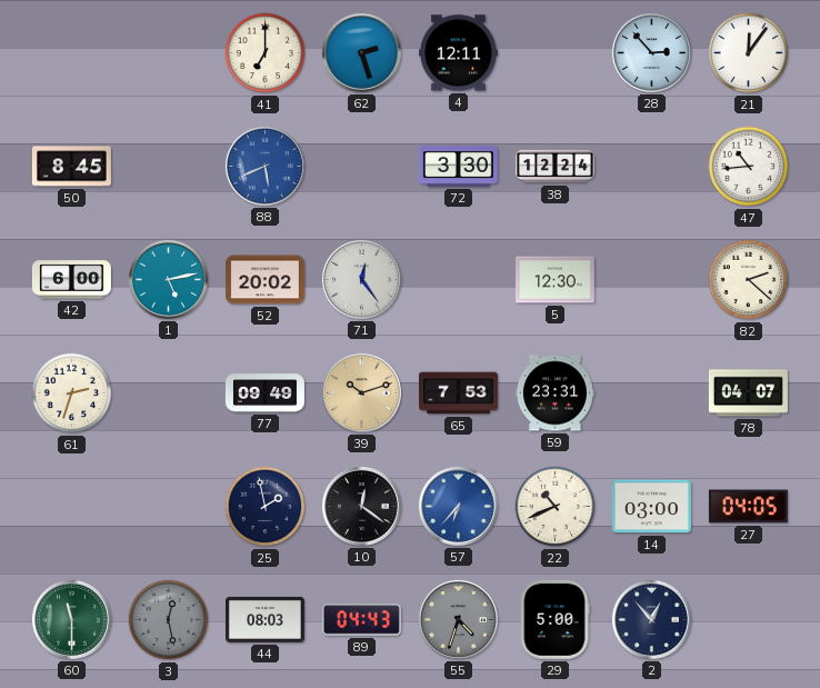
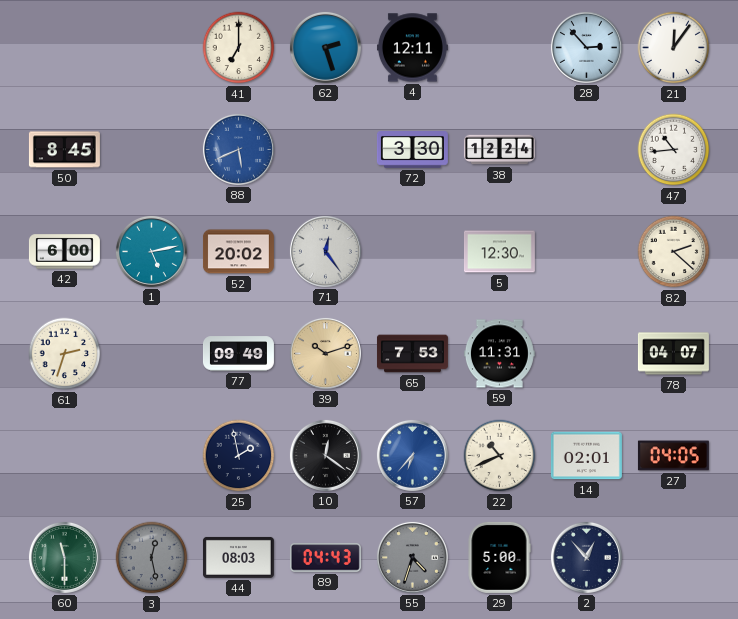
59: 23:31 -> 11:31 (499, 354)
14: 03:00 -> 02:01 (586, 456)
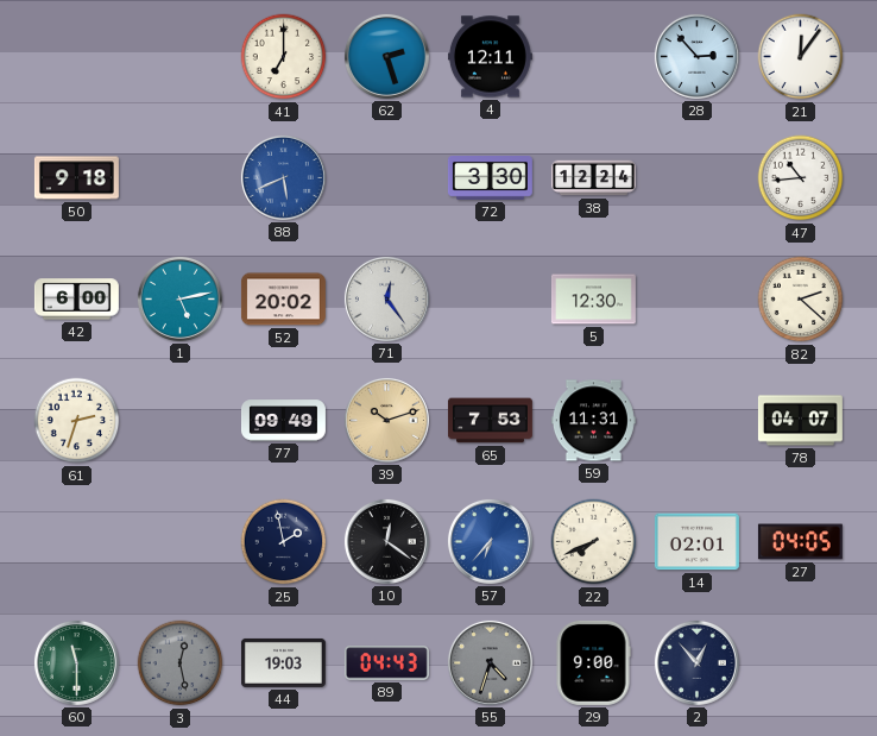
50: 8:45 -> 9:18 (76, 178)
22: 10:41 -> 7:41 (594, 542)
44: 08:03 -> 19:03 (283, 662)
29: 5:00 -> 9:00 (593, 662)
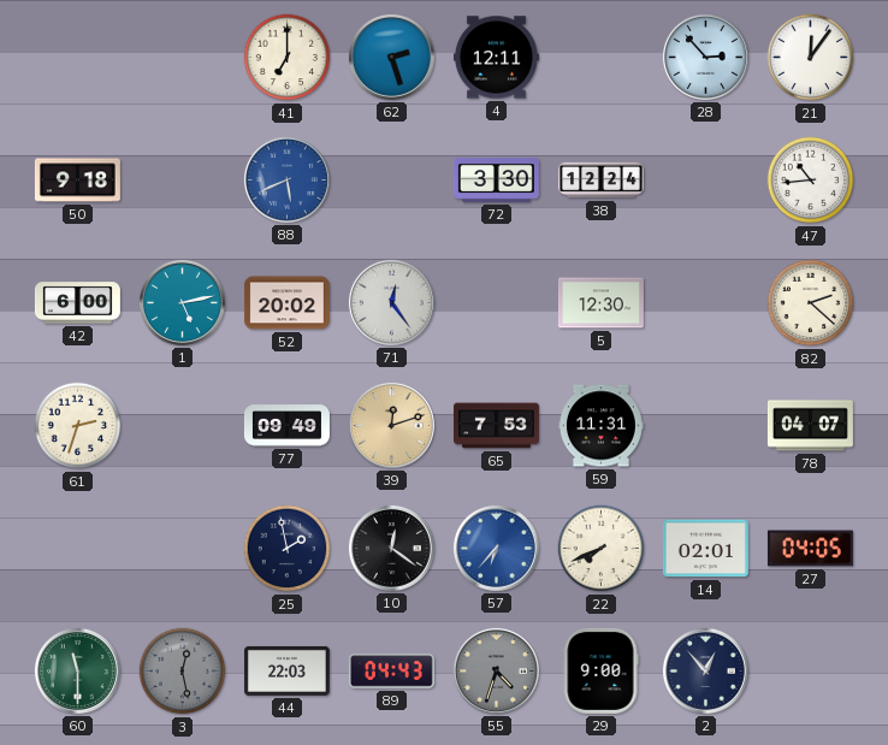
39: 10:12 -> 12:12 (391, 425)
44: 19:03 -> 22:03 (286, 670)
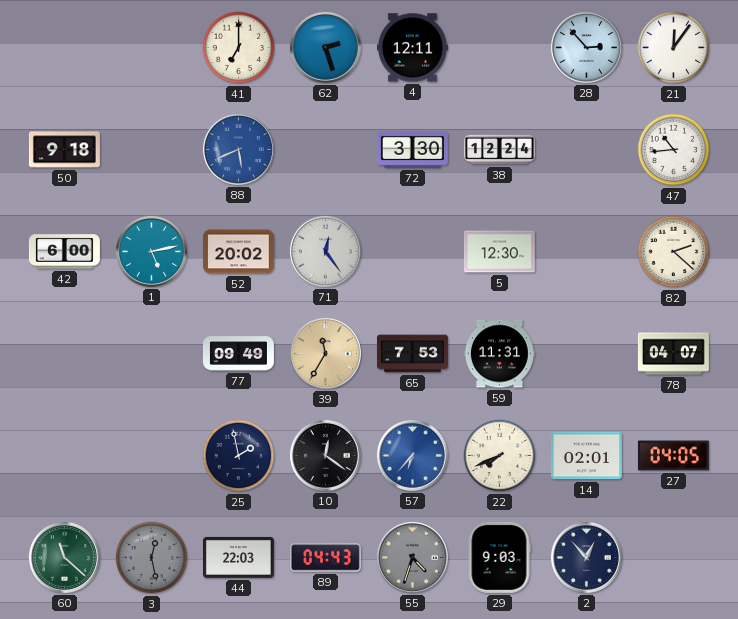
61: 2:33 -> none (78, 426)
39: 12:12 -> 11:35 (325, 353)
60: 11:30 -> 11:22 (64, 557)
29: 9:00 -> 9:03 (499, 557)
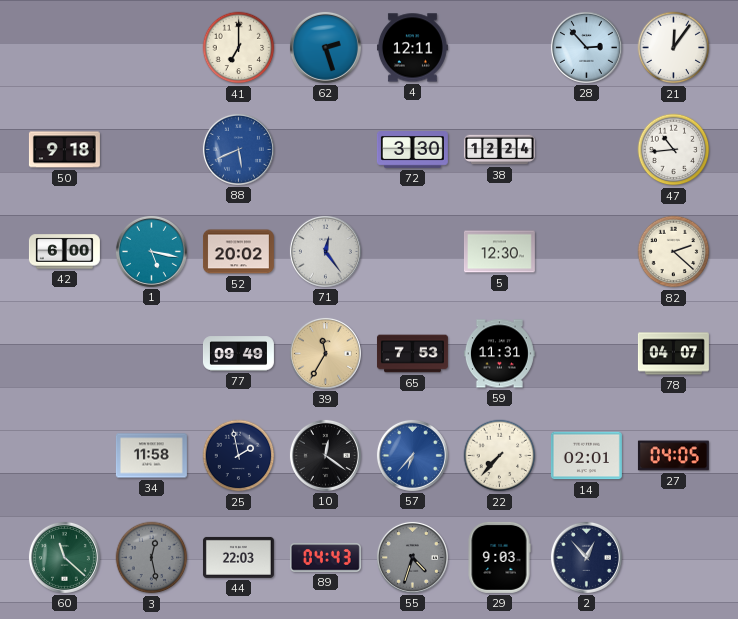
1: 5:13 -> 5:17 (151, 251)
34: none -> 11:58 (151, 456)
22: 7:41 -> 7:37 (500, 456)
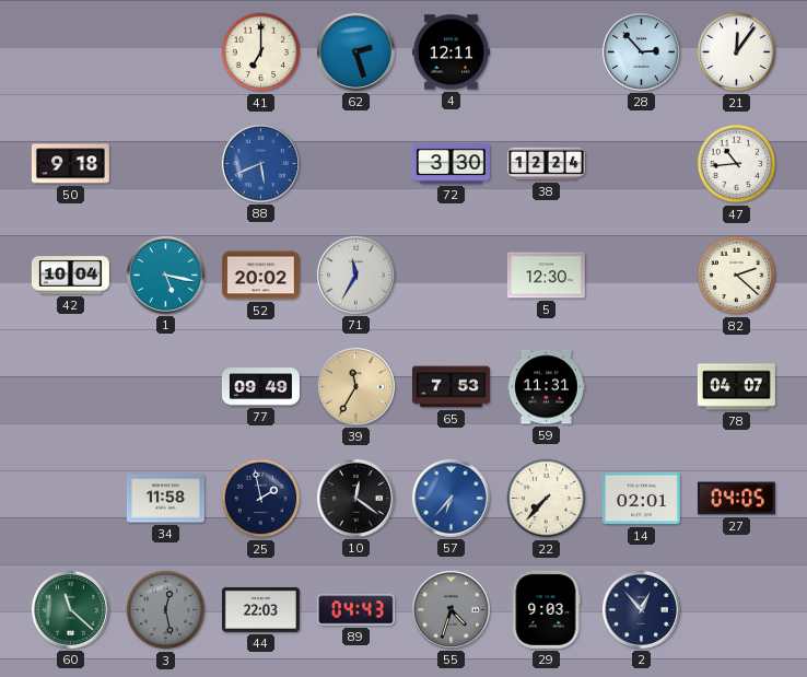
42: 6:00 -> 10:04 (70, 276)
71: 12:24 -> 11:35 (355, 275)
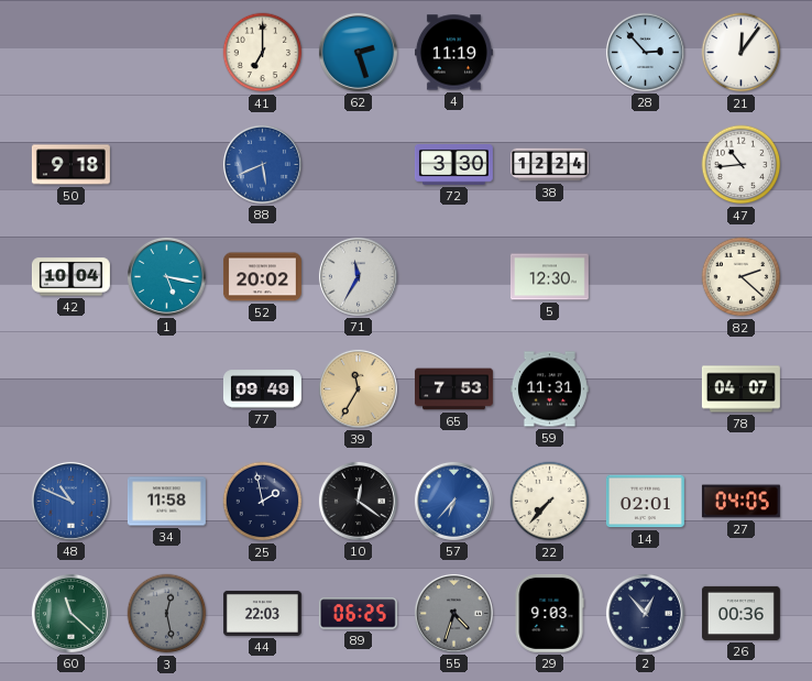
4: 12:11 -> 11:19 (453, 53)
48: none -> 10:49 (70, 501)
89: 04:43 -> 06:25 (358, 614)
26: none -> 00:36 (740, 613)
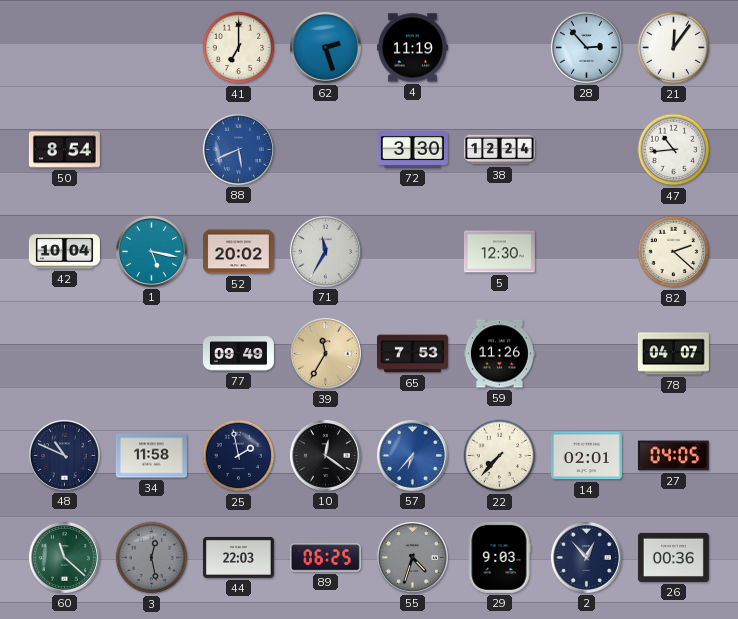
50: 9:18 -> 8:54 (64, 150)
59: 11:31 -> 11:26 (499, 354)
48 dial: blue -> navy (64, 455)
